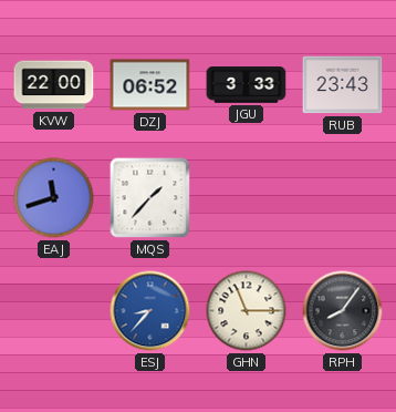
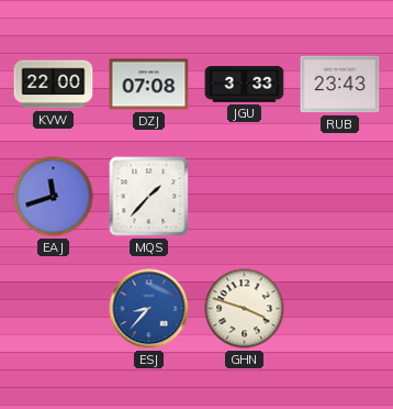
DZJ: 06:52 -> 07:08 (149, 85)
GHN: 11:15 -> 3:48 (245, 309)
RPH: 8:06 -> none (343, 311)
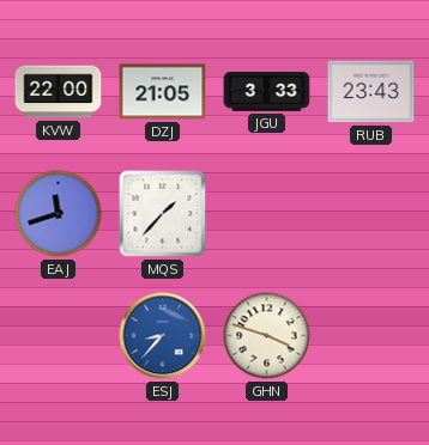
DZJ: 07:08 -> 21:05 (163, 92)
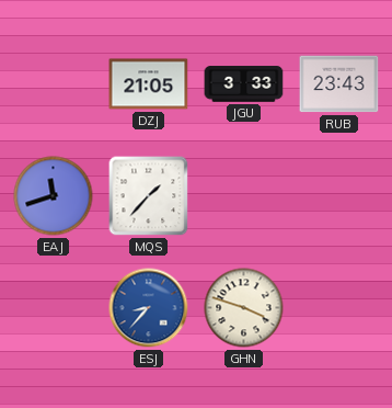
KVW: 22:00 -> none (59, 92)
